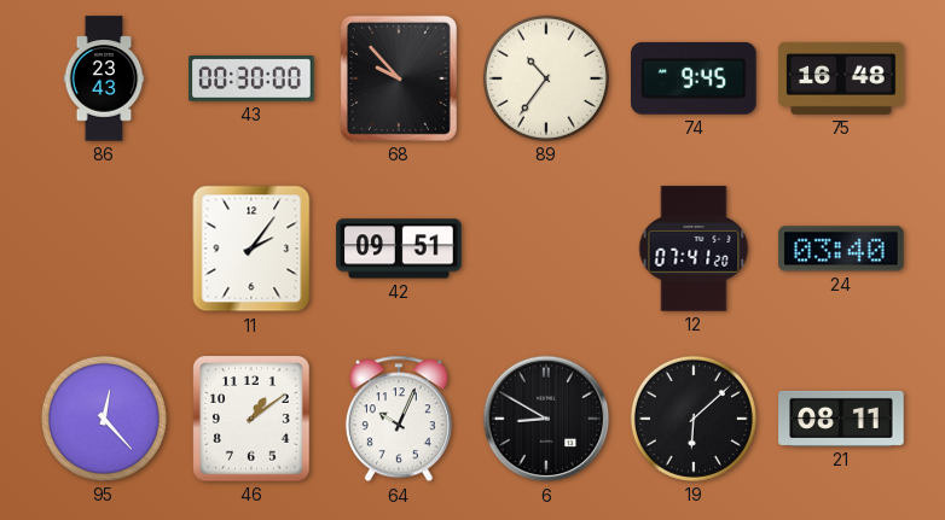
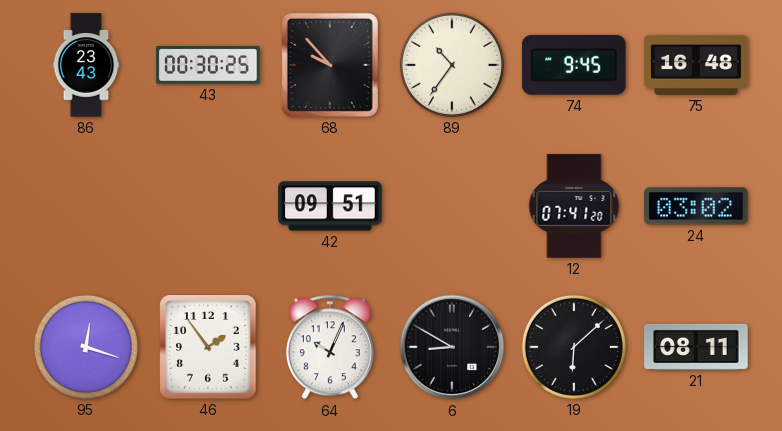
43: 00:30:00 -> 00:30:25 (208, 65)
11: 2:06 -> none (251, 249)
24: 03:40 -> 03:02 (696, 206)
95: 12:23 -> 12:18 (86, 347)
46: 1:09 -> 1:54 (208, 347)
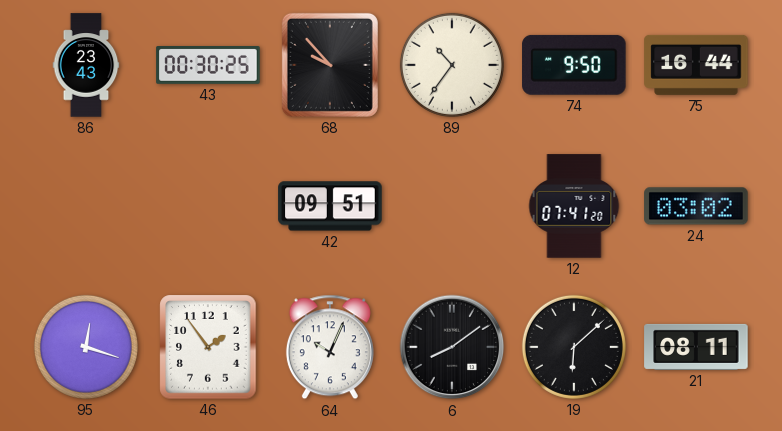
74: 9:45 -> 9:50 (574, 65)
75: 16:48 -> 16:44 (696, 65)
6: 8:50 -> 8:09 (452, 347)
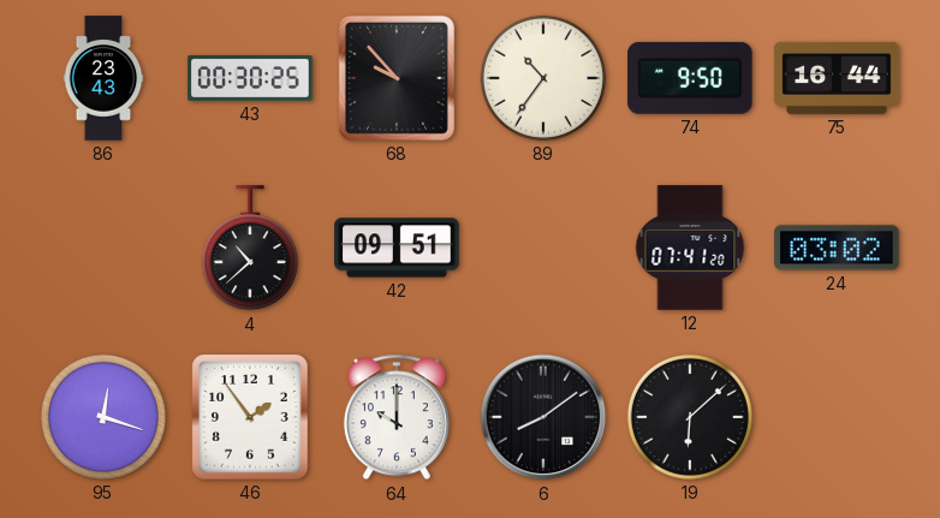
4: none -> 10:38 (250, 249)
64: 10:04 -> 10:00 (397, 417)
21: 08:11 -> none (696, 347)
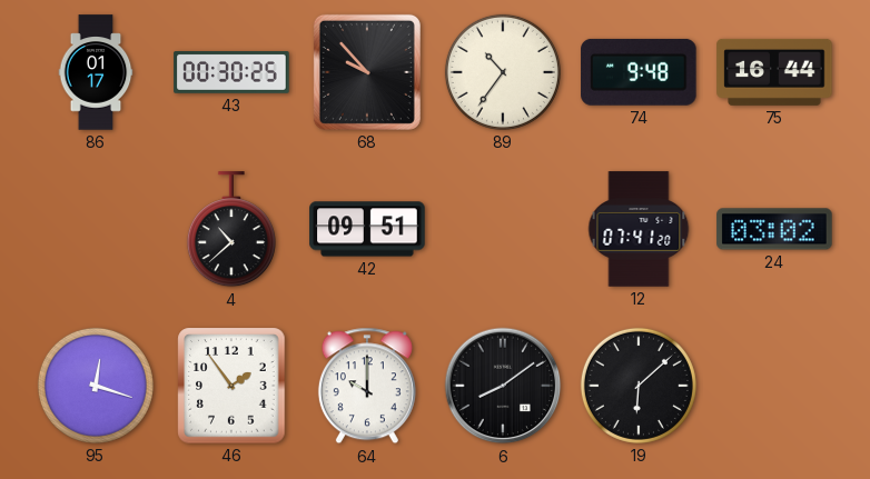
86: 23:43 -> 01:17 (96, 72)
74: 9:50 -> 9:48 (639, 72)
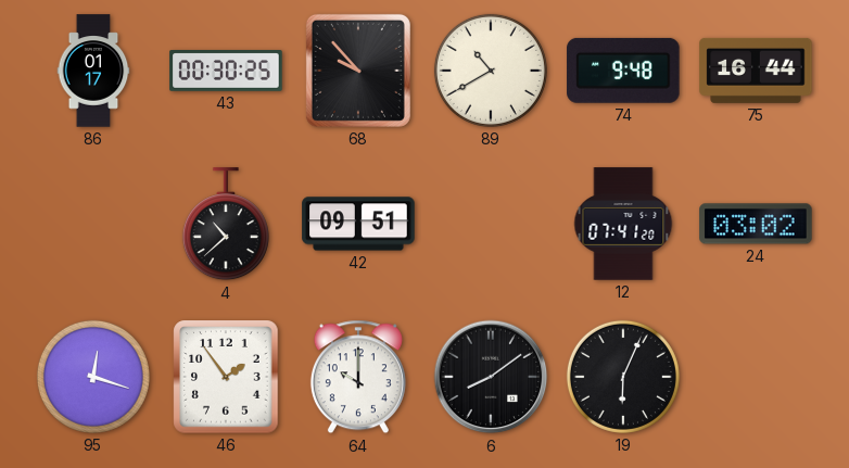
89: 10:36 -> 10:40 (491, 71)
19: 6:08 -> 6:04 (623, 377)
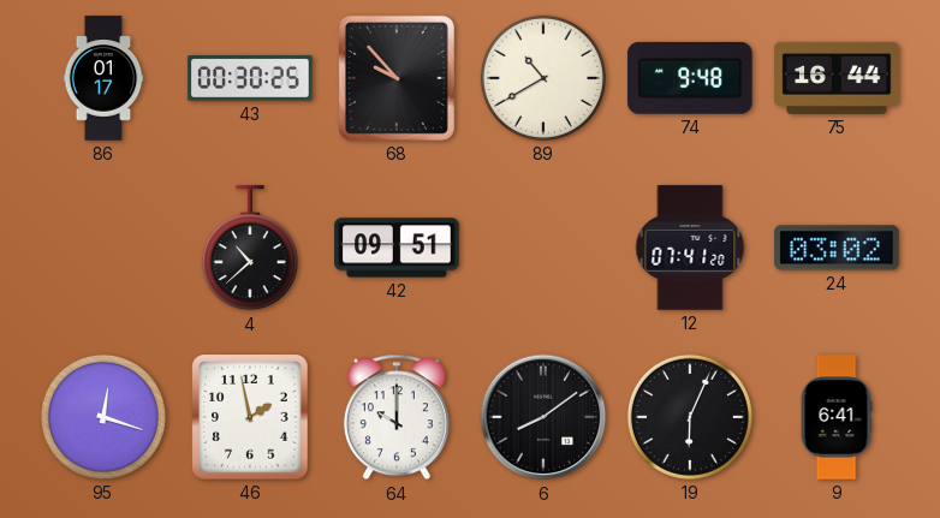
46: 1:54 -> 1:58 (250, 417)
9: none -> 6:41 (837, 417)
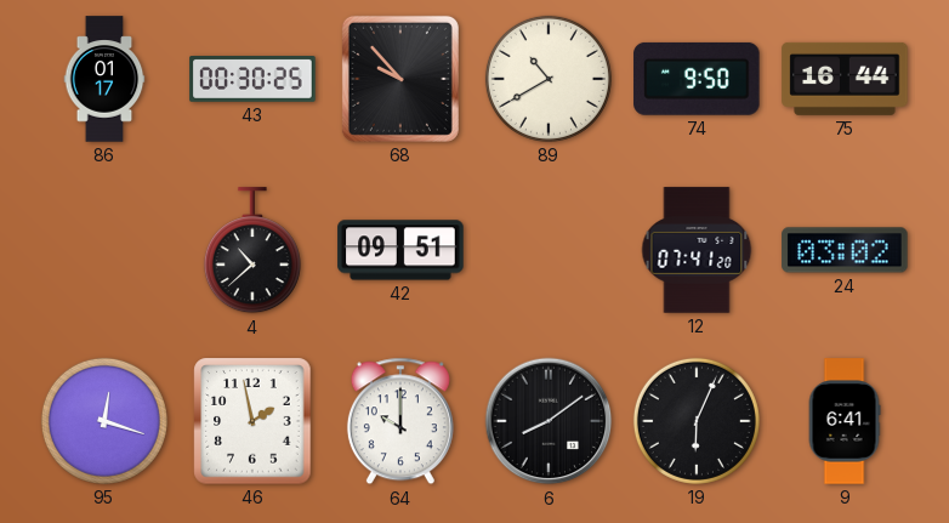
74: 9:48 -> 9:50 (697, 79)
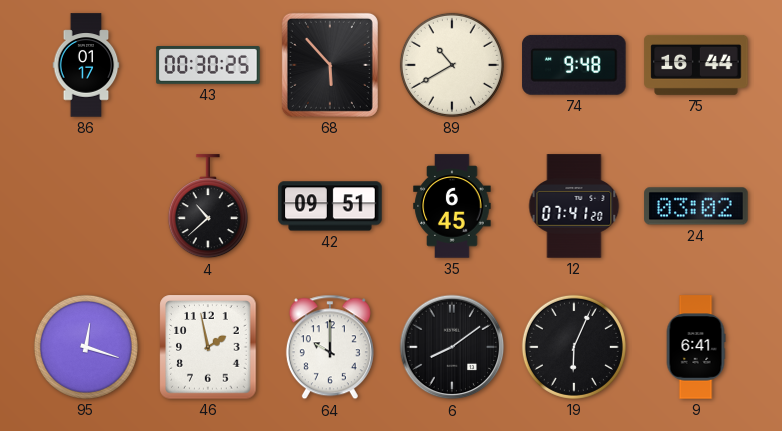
68: 9:53 -> 5:53 (330, 65)
74: 9:50 -> 9:48 (574, 65)
35: none -> 6:45 (452, 206)
